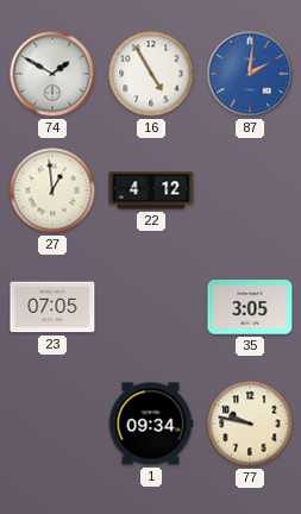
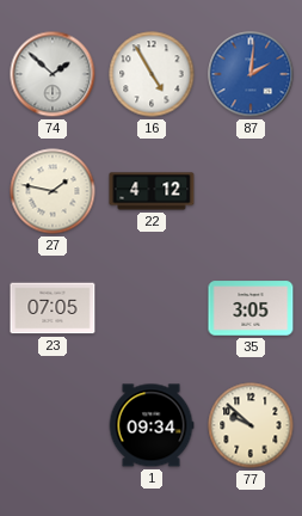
74: 1:50 -> 1:52 (53, 74)
27: 12:59 -> 1:47 (53, 191)
77: 9:47 -> 9:52 (251, 425)
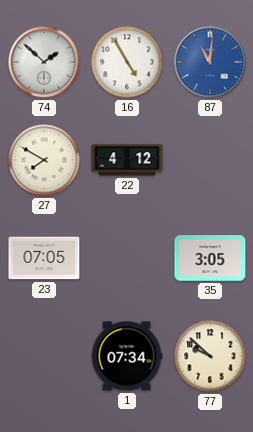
87: 2:01 -> 11:01 (210, 62)
27: 1:47 -> 7:50 (44, 160)
1: 09:34 -> 07:34 (127, 356)
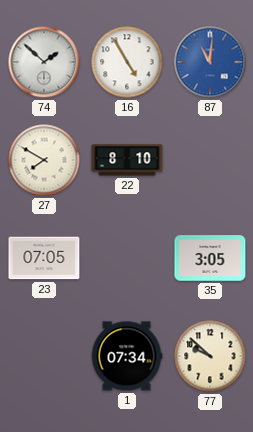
22: 4:12 -> 8:10 (127, 160)
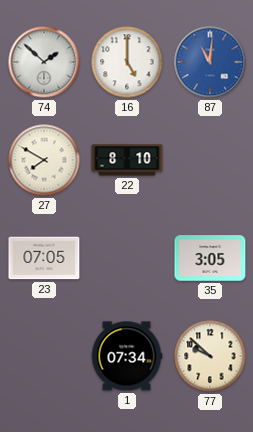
16: 4:55 -> 5:00 (127, 62)
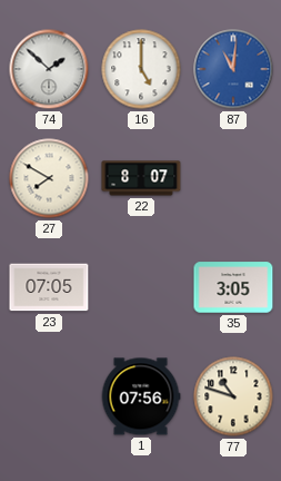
22: 8:10 -> 8:07 (141, 178)
1: 07:34 -> 07:56 (141, 396)
77: 9:52 -> 10:48 (233, 396)
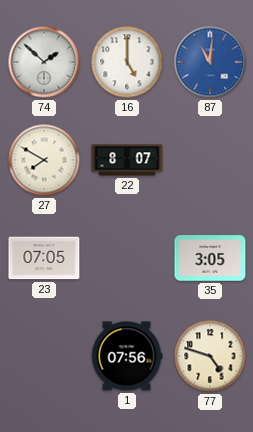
77: 10:48 -> 4:48 (210, 356)
